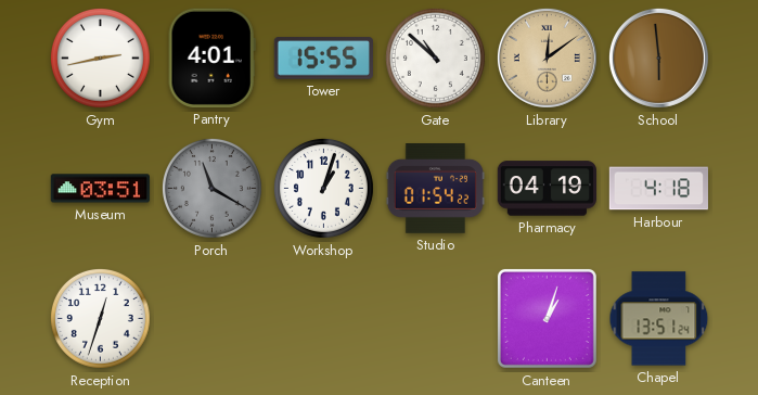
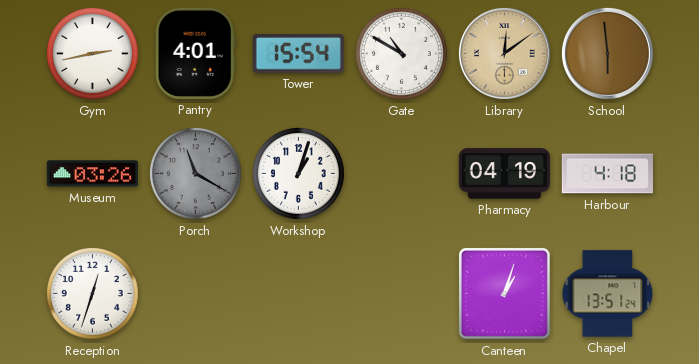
Tower: 15:55 -> 15:54 (298, 54)
Gate: 10:52 -> 10:50 (401, 53)
Museum: 03:51 -> 03:26 (92, 174)
Studio: 01:54 -> none (435, 189)
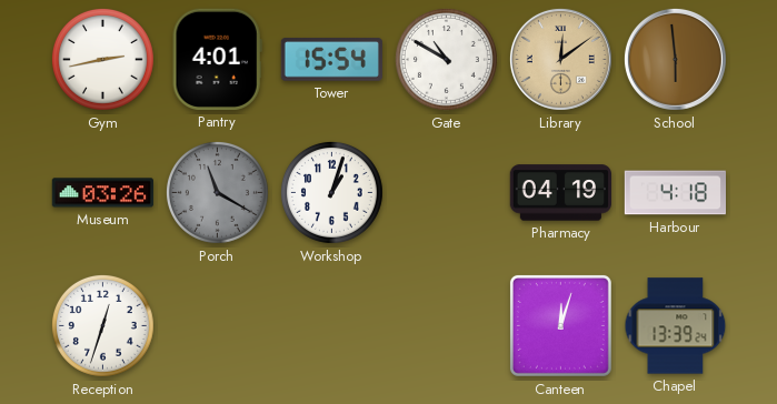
Canteen: 1:03 -> 12:03 (560, 325)
Chapel: 13:51 -> 13:39 (676, 326)
